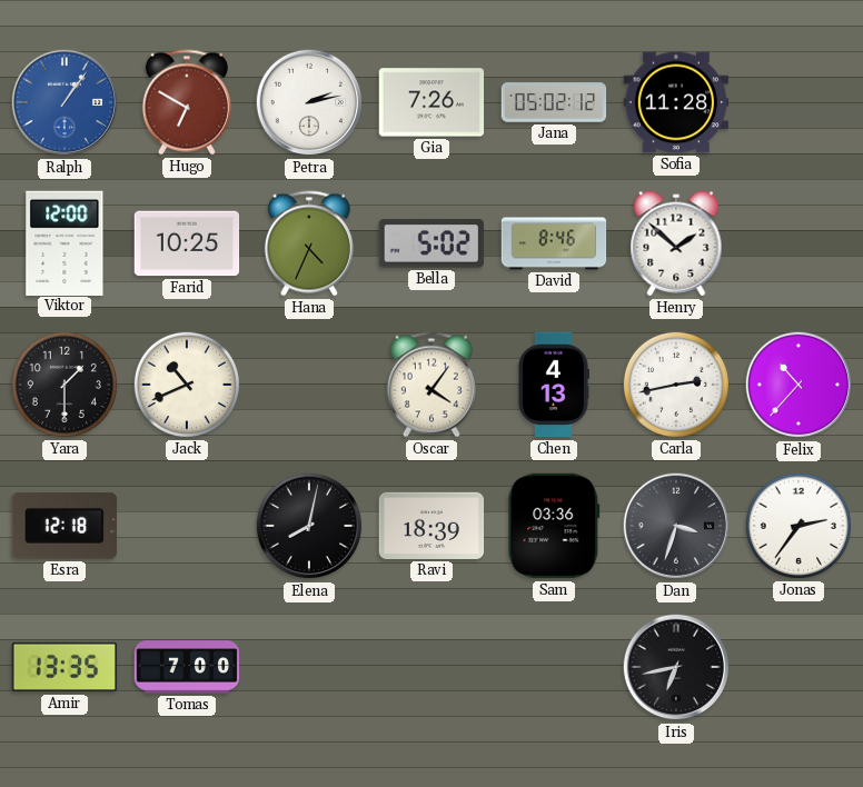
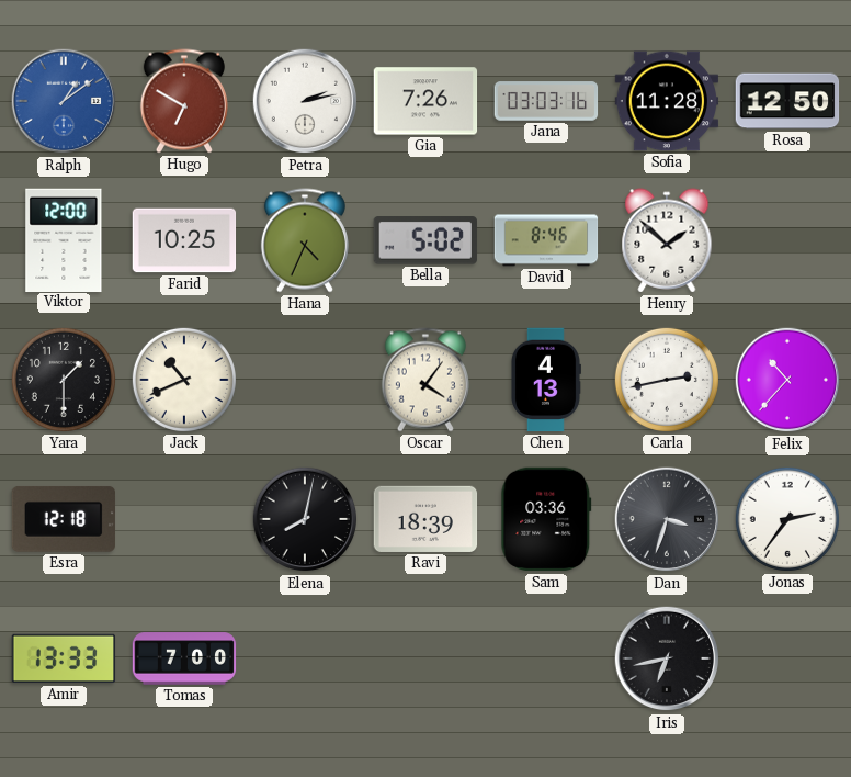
Ralph: 1:06 -> 1:09 (64, 101)
Jana: 05:02 -> 03:03 (546, 101)
Rosa: none -> 12:50 (787, 101)
Amir: 13:35 -> 13:33 (64, 658)
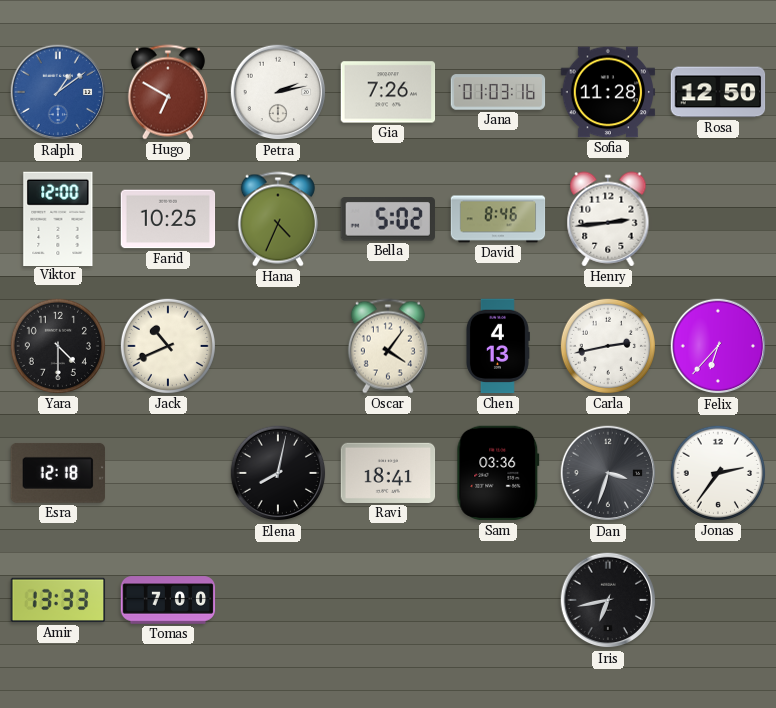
Jana: 03:03 -> 01:03 (498, 92)
Henry: 1:52 -> 2:44 (608, 219)
Yara: 1:30 -> 4:30 (58, 346)
Felix: 10:37 -> 6:37 (718, 346)
Ravi: 18:39 -> 18:41 (388, 473)
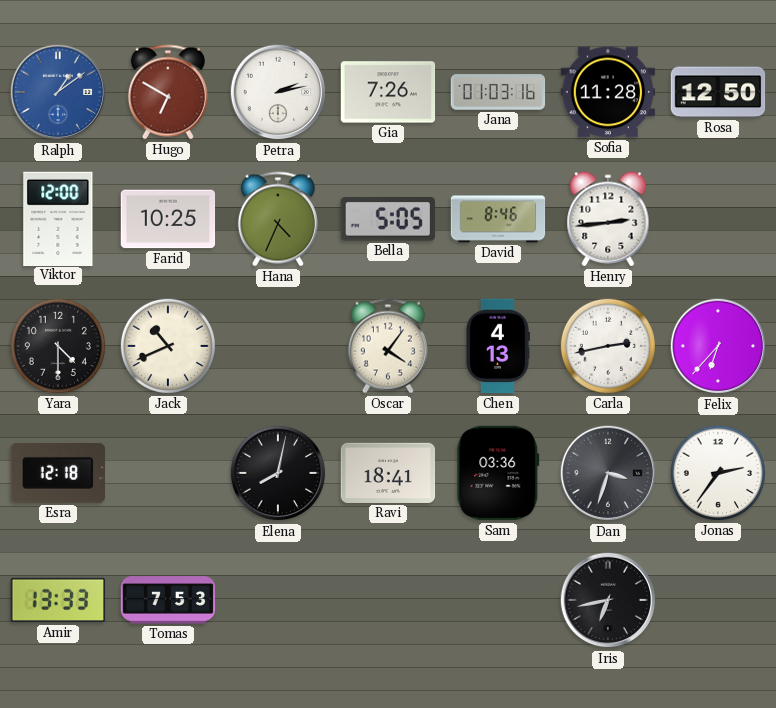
Bella: 5:02 -> 5:05 (388, 219)
Tomas: 7:00 -> 7:53 (168, 600)
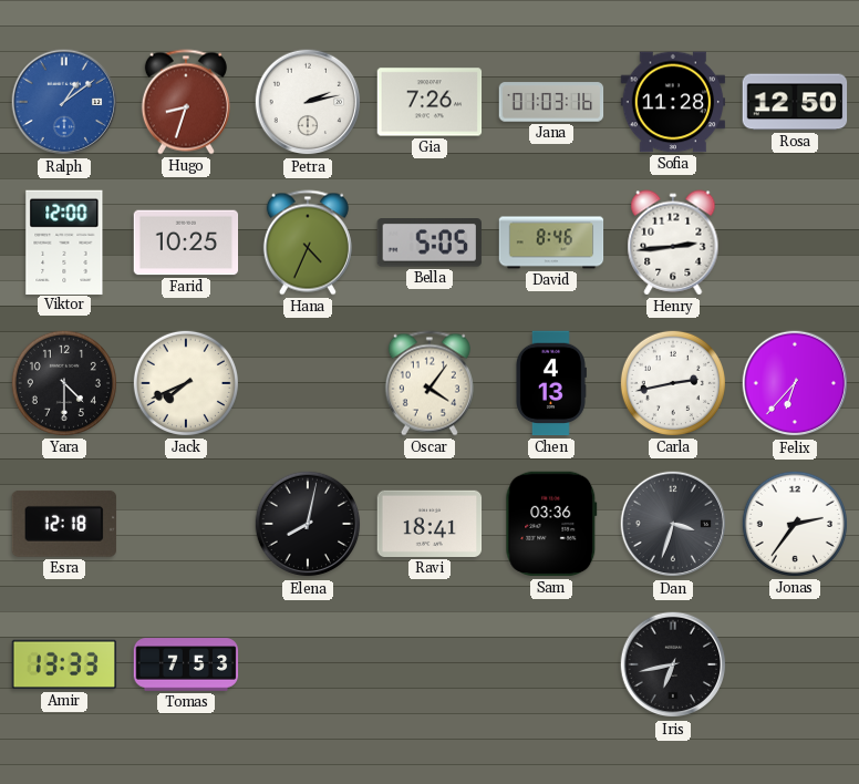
Hugo: 6:50 -> 8:33 (186, 102)
Jack: 10:41 -> 7:41 (186, 383)
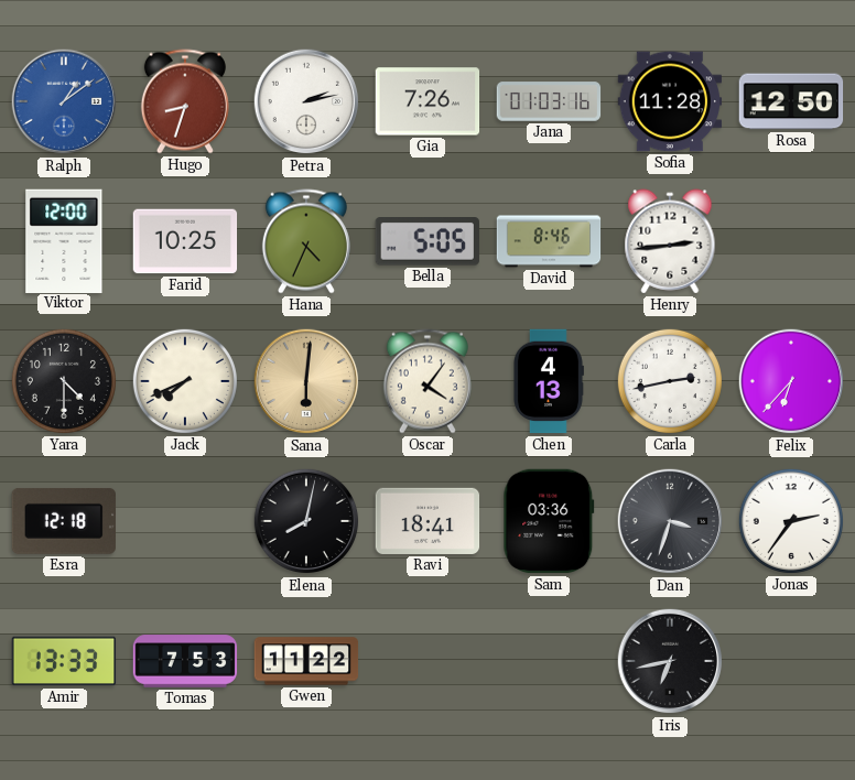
Sana: none -> 6:01 (306, 381)
Gwen: none -> 11:22 (306, 661)
